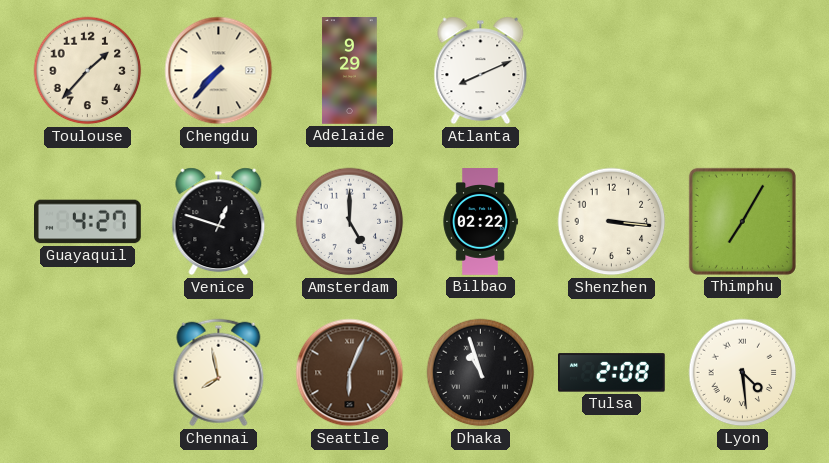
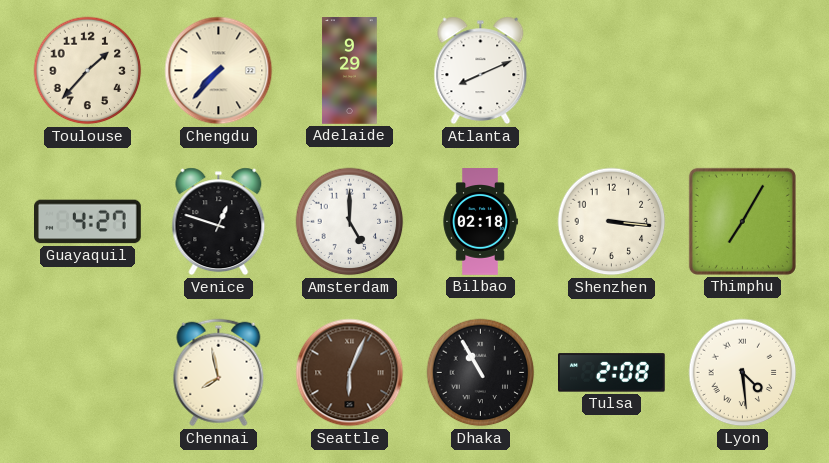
Bilbao: 02:22 -> 02:18 (480, 222)
Dhaka: 10:57 -> 10:55 (481, 373)
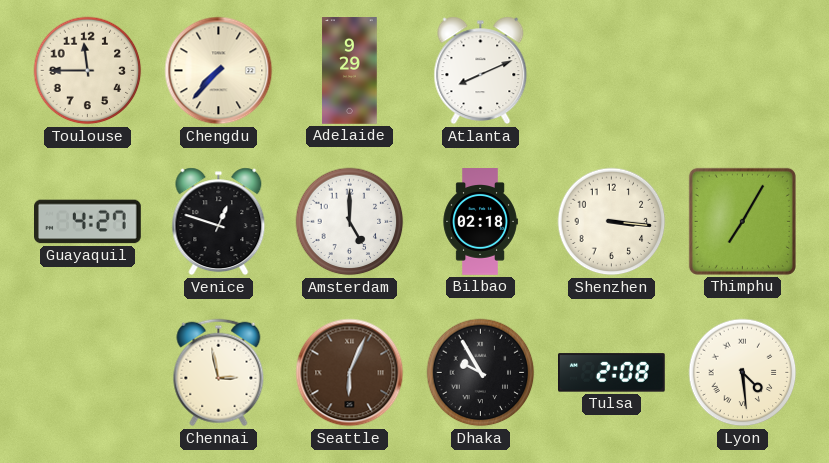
Toulouse: 1:37 -> 11:45 (88, 71)
Chennai: 7:58 -> 2:58 (219, 373)
Dhaka: 10:55 -> 9:55 (481, 373)
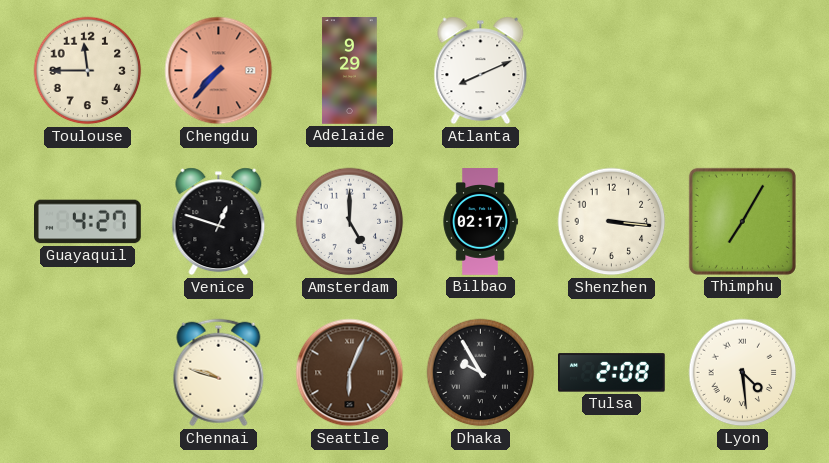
Chengdu dial: cream -> salmon (219, 71)
Bilbao: 02:18 -> 02:17 (480, 222)
Chennai: 2:58 -> 9:48 (219, 373)
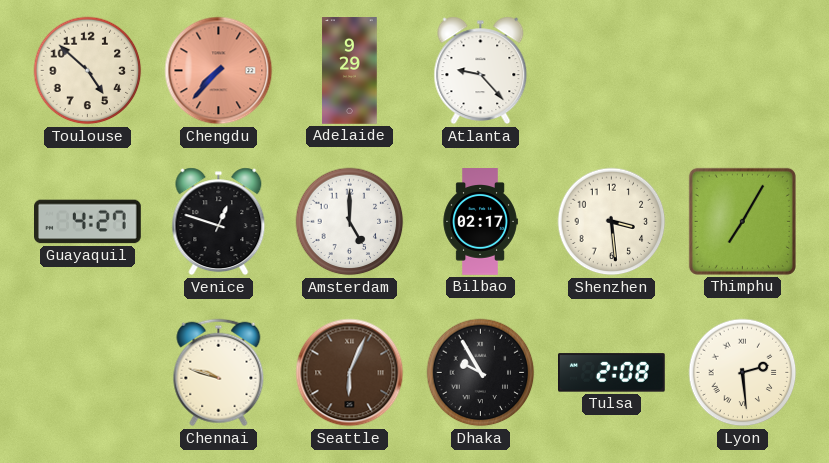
Toulouse: 11:45 -> 4:52 (88, 71)
Atlanta: 8:11 -> 9:23 (481, 71)
Shenzhen: 3:16 -> 3:29 (612, 222)
Lyon: 4:29 -> 2:29 (743, 373)
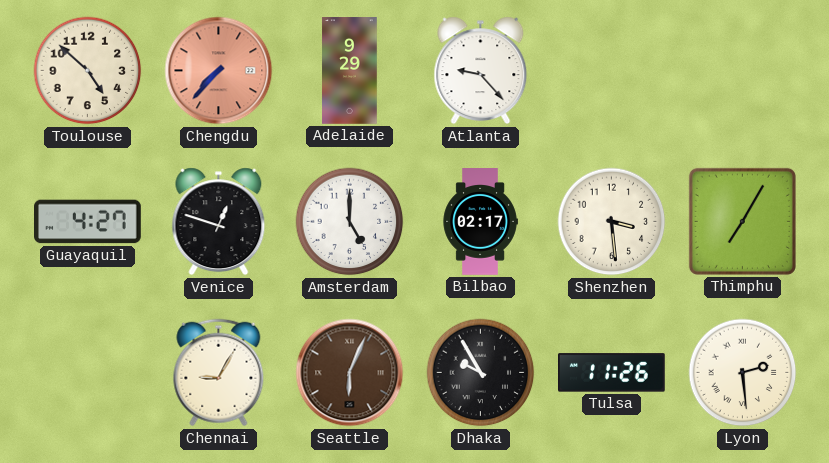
Chennai: 9:48 -> 9:05 (219, 373)
Tulsa: 2:08 -> 11:26 (612, 373)
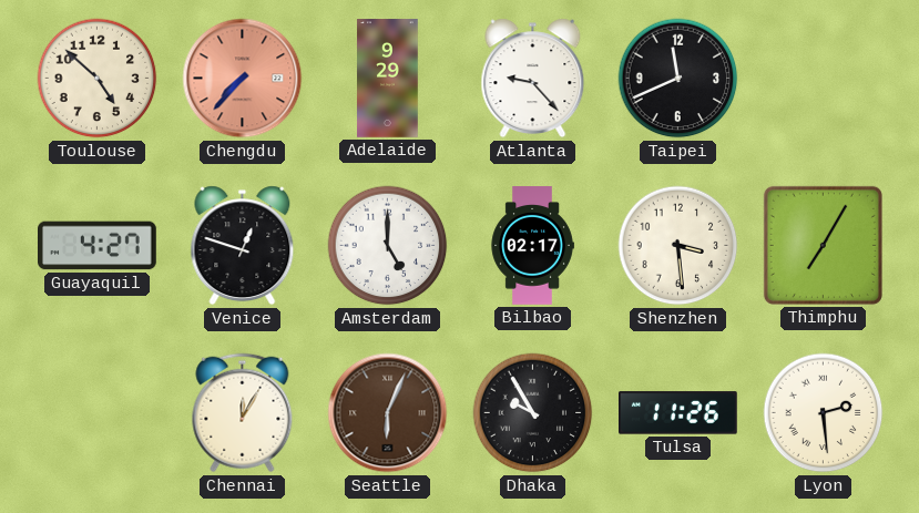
Taipei: none -> 11:41 (678, 79)
Chennai: 9:05 -> 12:05 (243, 413)
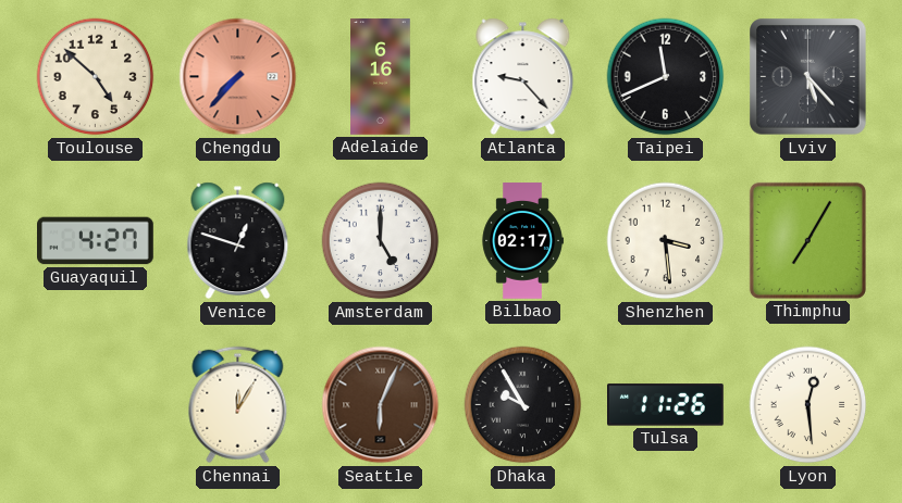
Adelaide: 9:29 -> 6:16 (381, 77)
Lviv: none -> 5:23 (808, 77)
Lyon: 2:29 -> 12:29 (808, 405)
